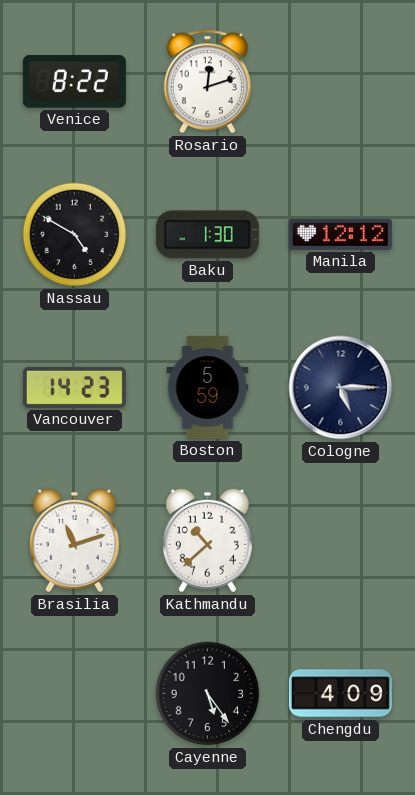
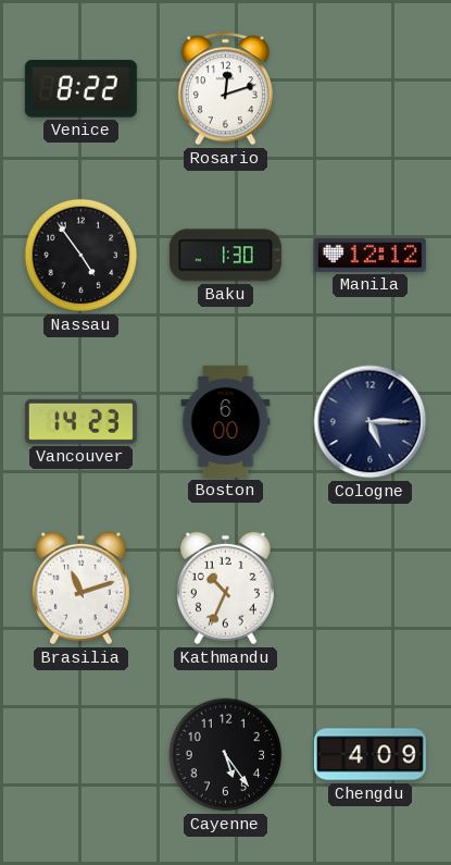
Nassau: 4:50 -> 4:54 (82, 256)
Boston: 5:59 -> 6:00 (226, 421)
Kathmandu: 10:38 -> 10:34 (225, 589)
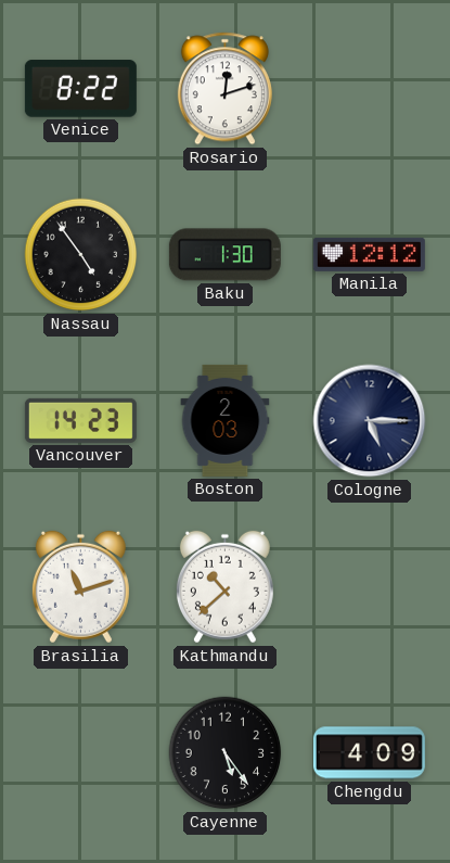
Boston: 6:00 -> 2:03 (226, 420)
Kathmandu: 10:34 -> 10:38 (224, 587)
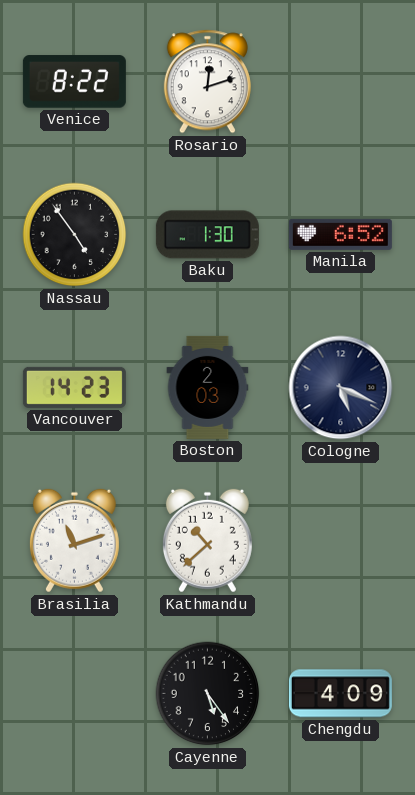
Manila: 12:12 -> 6:52 (340, 234)
Cologne: 5:15 -> 5:19 (341, 388)
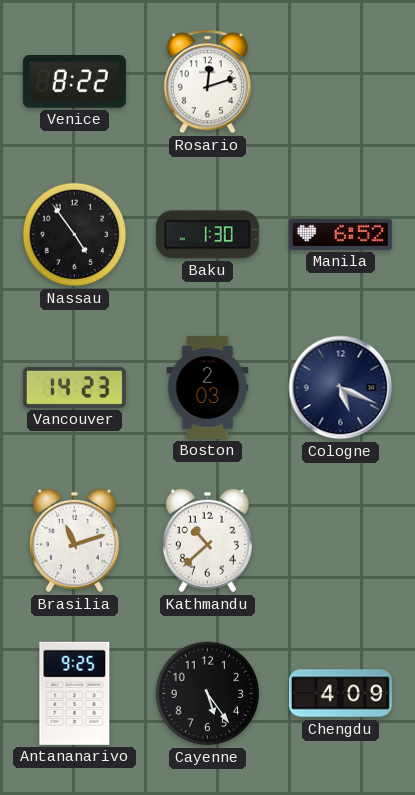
Antananarivo: none -> 9:25 (75, 693)
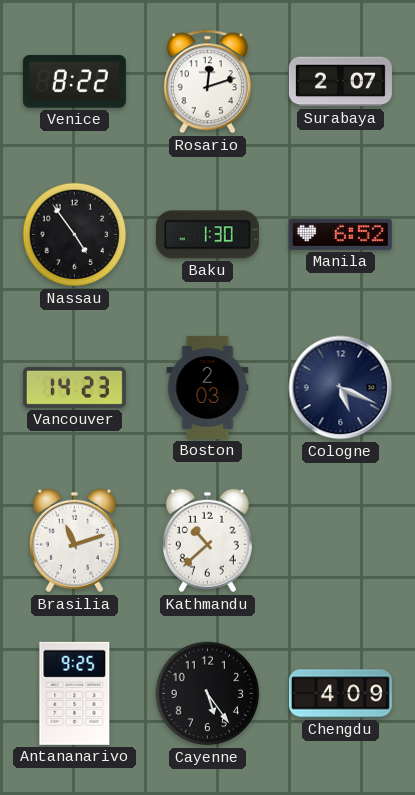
Surabaya: none -> 2:07 (340, 82)
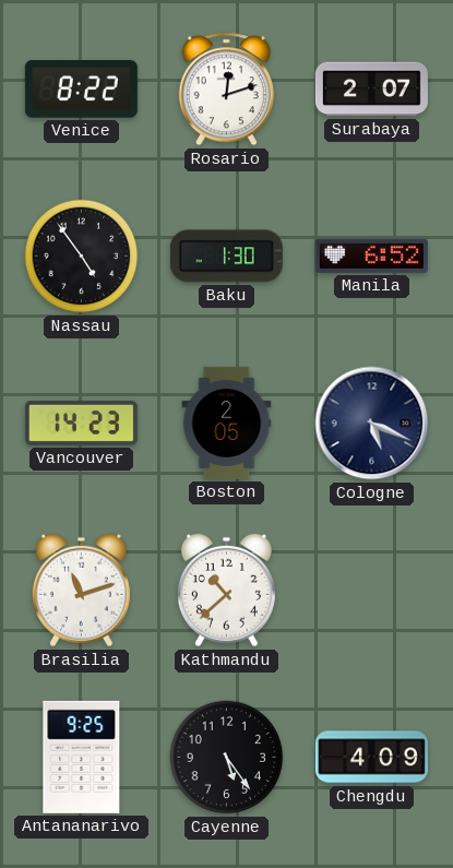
Boston: 2:03 -> 2:05 (227, 423)
